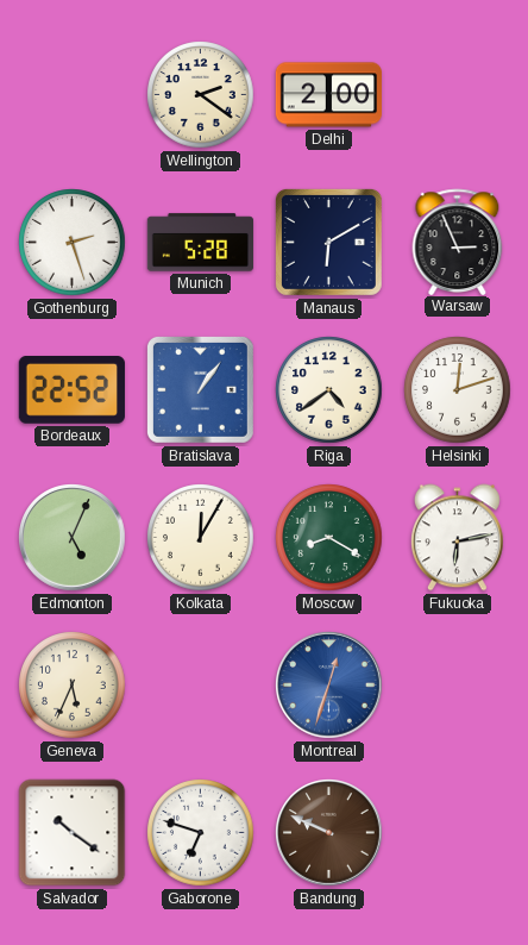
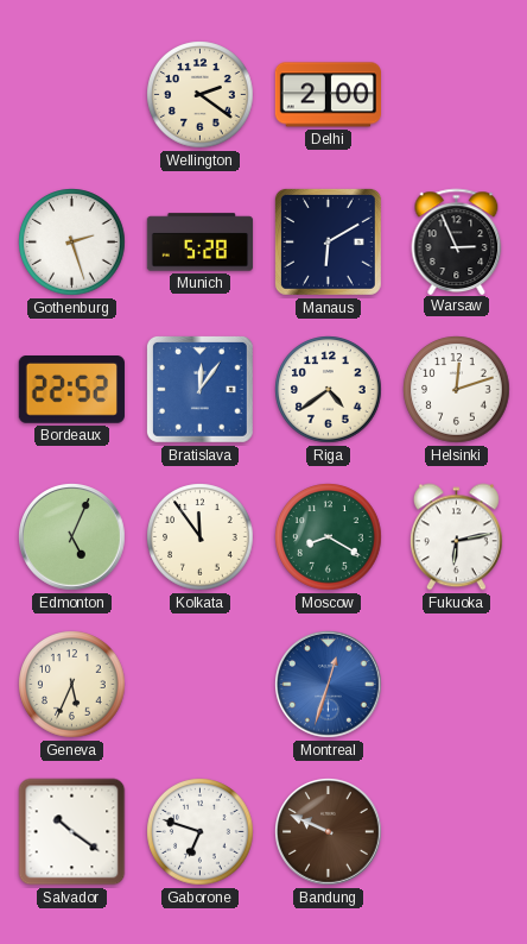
Bratislava: 1:06 -> 12:06 (199, 389)
Kolkata: 12:05 -> 11:54 (201, 537)
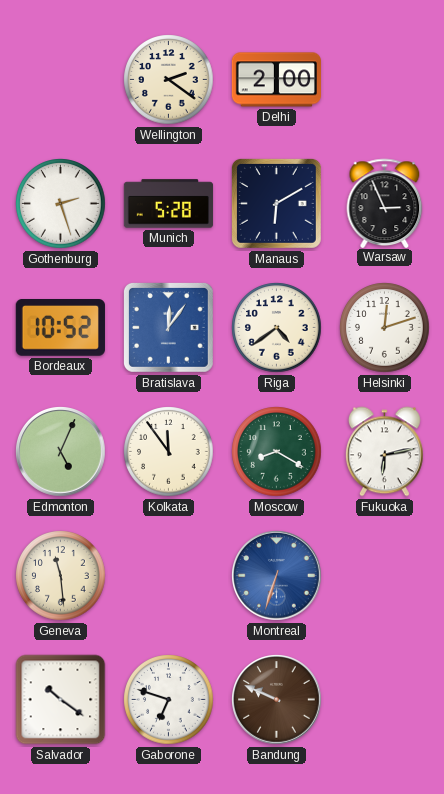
Bordeaux: 22:52 -> 10:52 (60, 328)
Geneva: 5:34 -> 11:29 (61, 576)
Montreal: 12:33 -> 6:33 (277, 576)
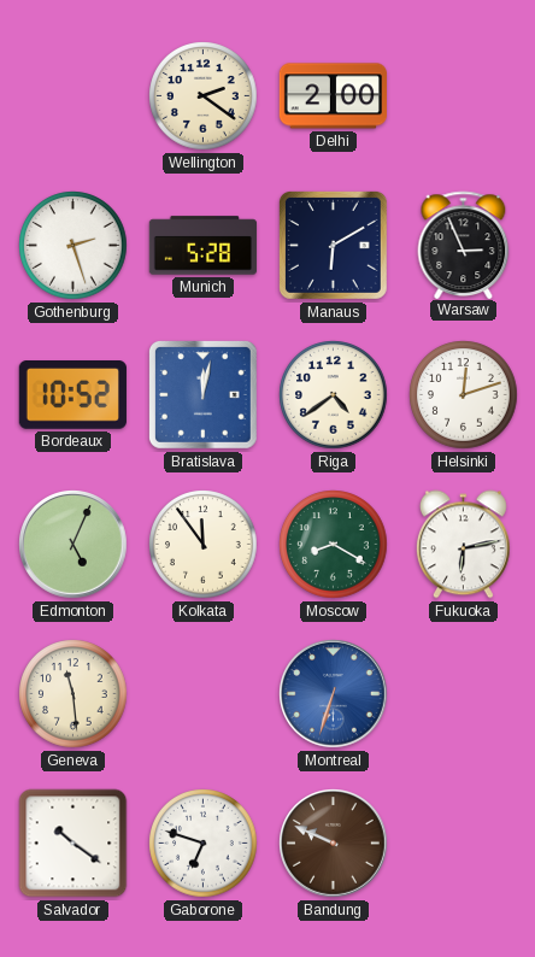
Bratislava: 12:06 -> 12:02 (202, 394)
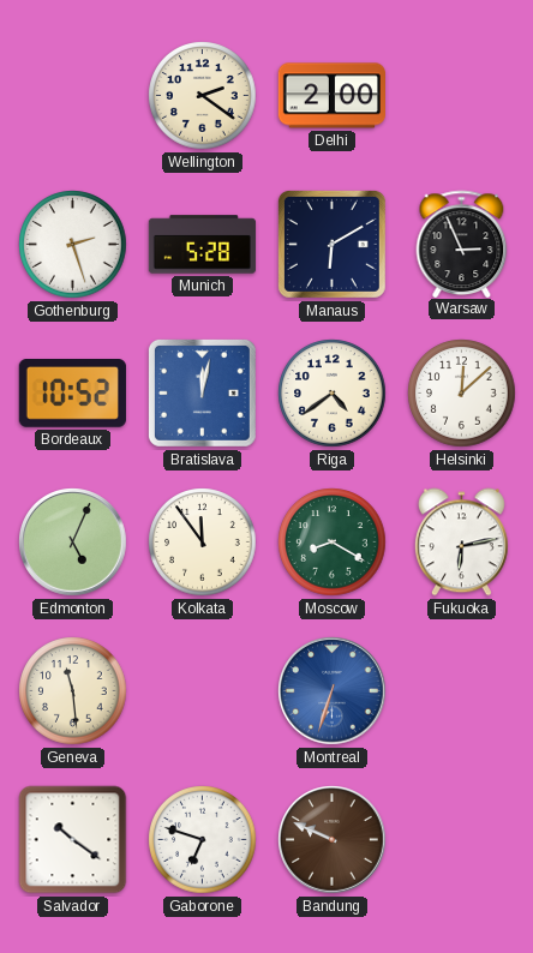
Helsinki: 12:12 -> 12:08 (462, 394)
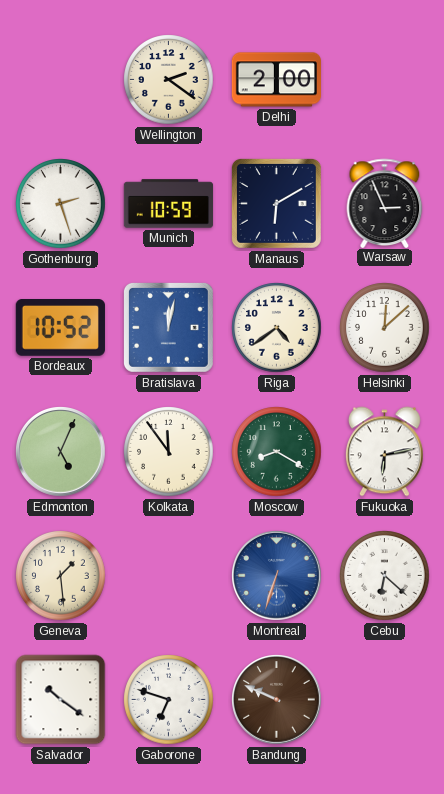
Munich: 5:28 -> 10:59 (169, 204)
Geneva: 11:29 -> 1:29 (61, 576)
Cebu: none -> 6:22 (385, 576)
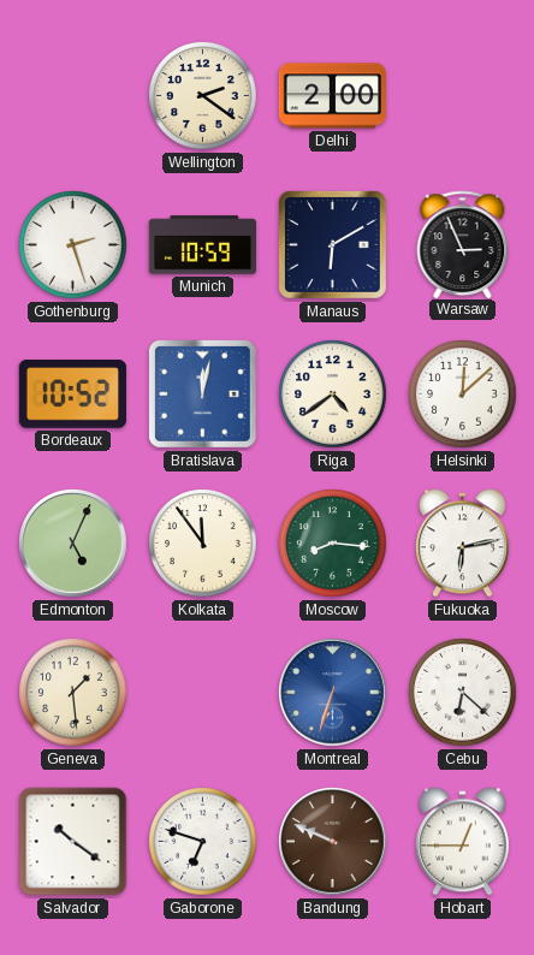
Moscow: 8:20 -> 8:16 (333, 544)
Hobart: none -> 12:45 (462, 842)
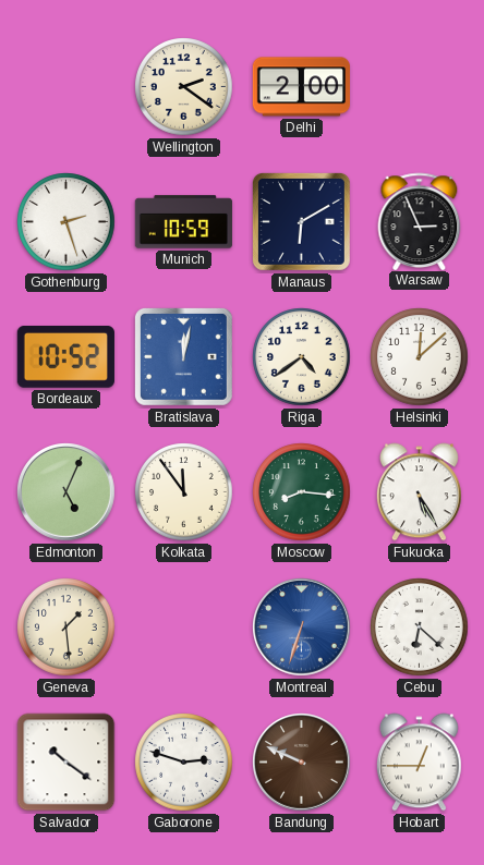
Fukuoka: 6:13 -> 5:25 (419, 492)
Gaborone: 6:48 -> 2:48 (184, 763)
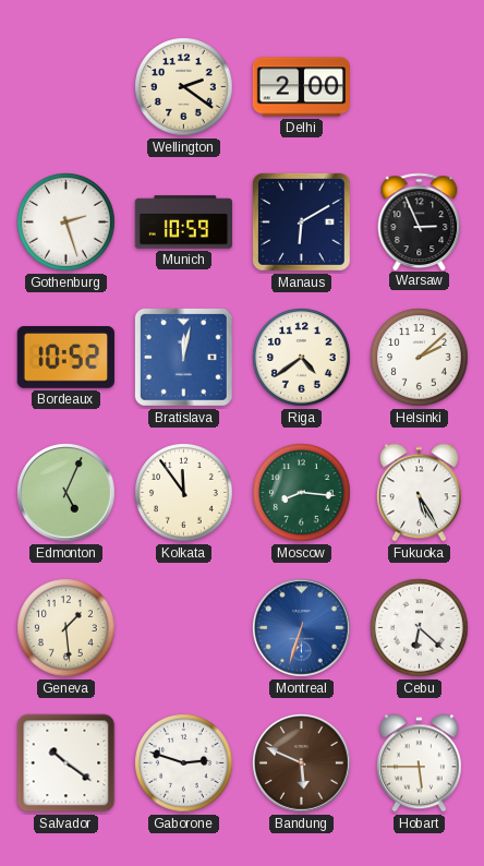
Helsinki: 12:08 -> 2:08 (420, 358)
Bandung: 9:49 -> 5:49 (302, 763)
Hobart: 12:45 -> 5:45 (419, 763)
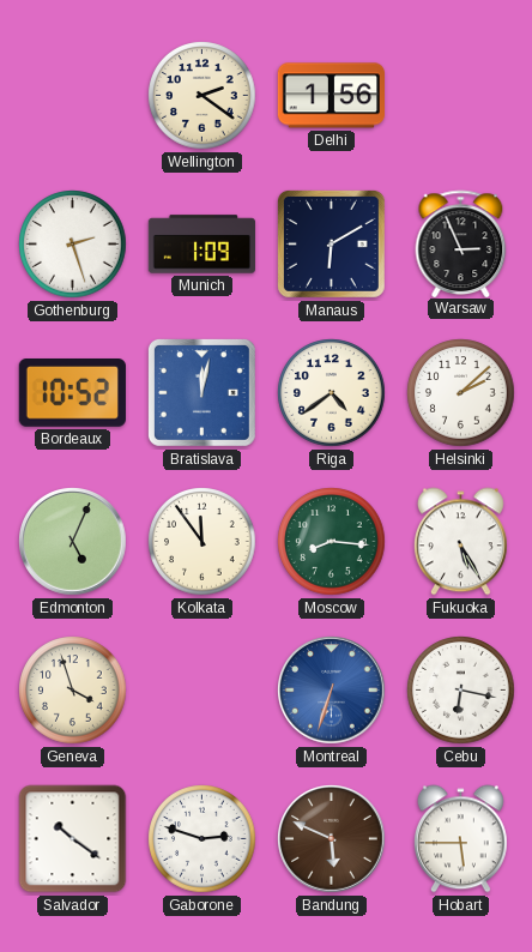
Delhi: 2:00 -> 1:56 (331, 96)
Munich: 10:59 -> 1:09 (202, 245)
Geneva: 1:29 -> 3:57 (73, 691)
Cebu: 6:22 -> 6:17 (461, 691)
